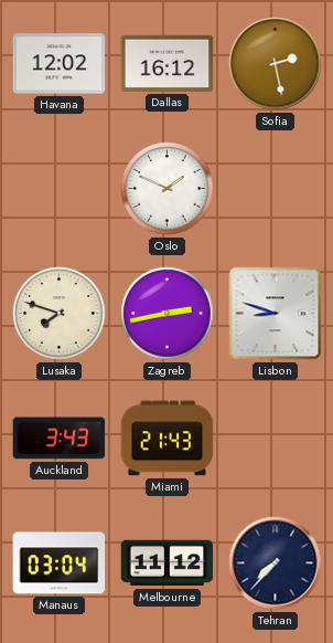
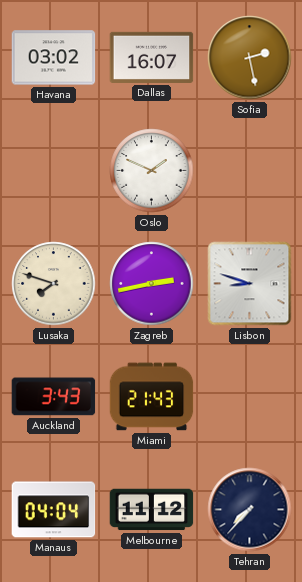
Havana: 12:02 -> 03:02 (54, 58)
Dallas: 16:12 -> 16:07 (152, 57)
Manaus: 03:04 -> 04:04 (54, 510)
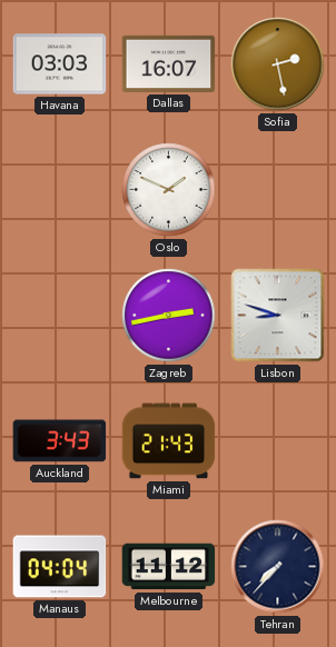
Havana: 03:02 -> 03:03 (60, 64)
Lusaka: 7:48 -> none (54, 284)
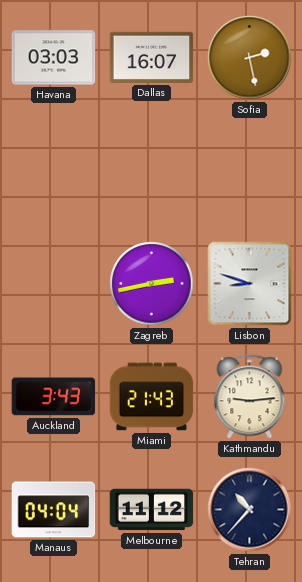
Oslo: 1:49 -> none (169, 190)
Kathmandu: none -> 9:14 (250, 397)
Tehran: 7:37 -> 10:37 (250, 510)
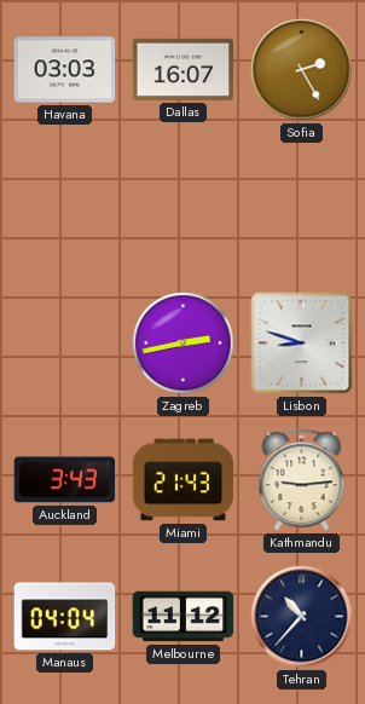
Sofia: 2:28 -> 2:25 (302, 70)
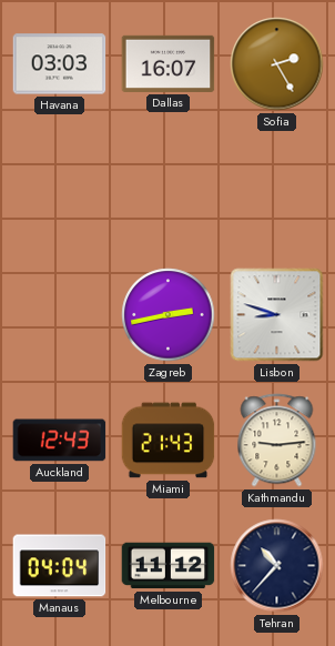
Auckland: 3:43 -> 12:43 (60, 441)
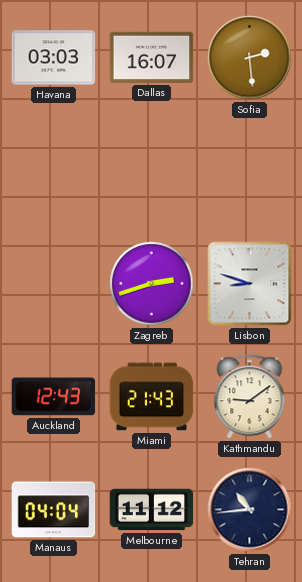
Sofia: 2:25 -> 2:29 (250, 58)
Zagreb: 2:43 -> 2:42 (152, 284)
Kathmandu: 9:14 -> 9:09 (250, 397)
Tehran: 10:37 -> 10:44 (250, 510)
